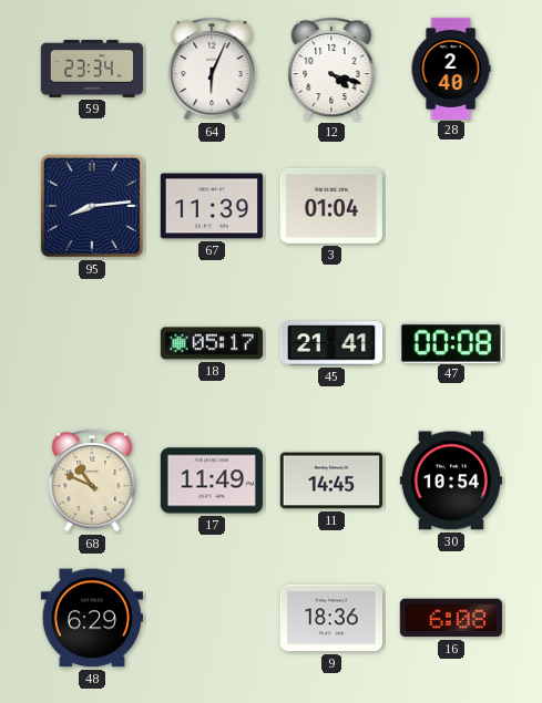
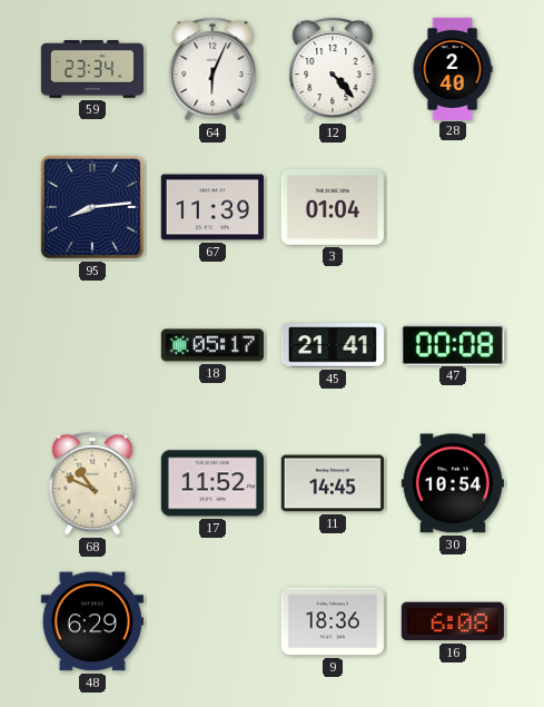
12: 4:18 -> 4:23 (333, 69)
17: 11:49 -> 11:52 (212, 483)
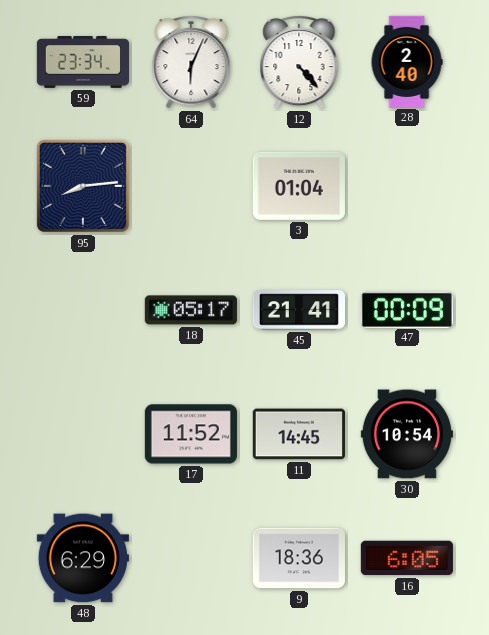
67: 11:39 -> none (212, 207)
47: 00:08 -> 00:09 (407, 309)
68: 10:49 -> none (92, 483)
16: 6:08 -> 6:05 (407, 558)
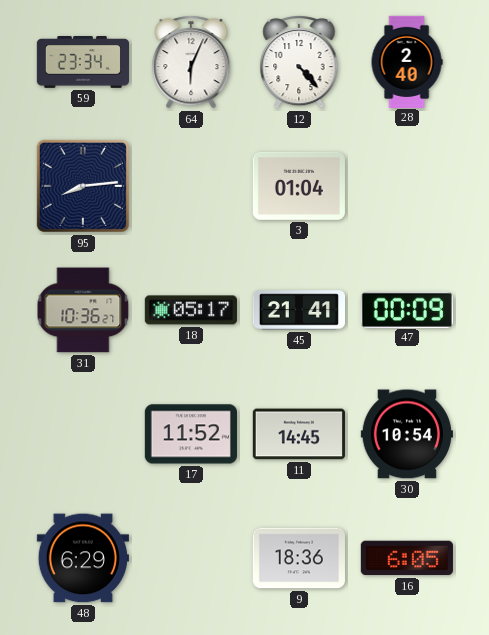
31: none -> 10:36 (83, 310)
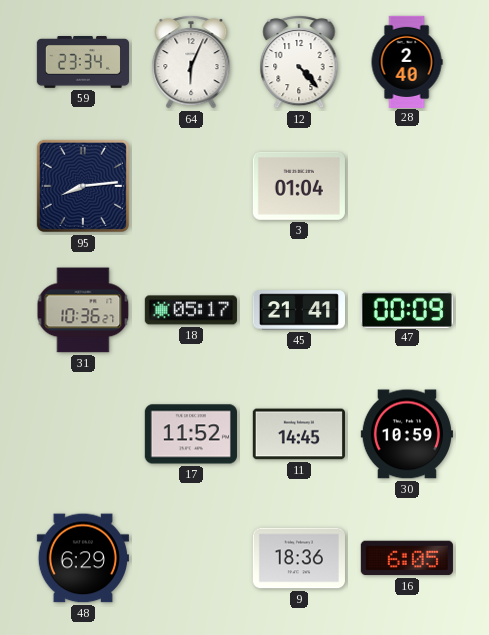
30: 10:54 -> 10:59 (407, 434)
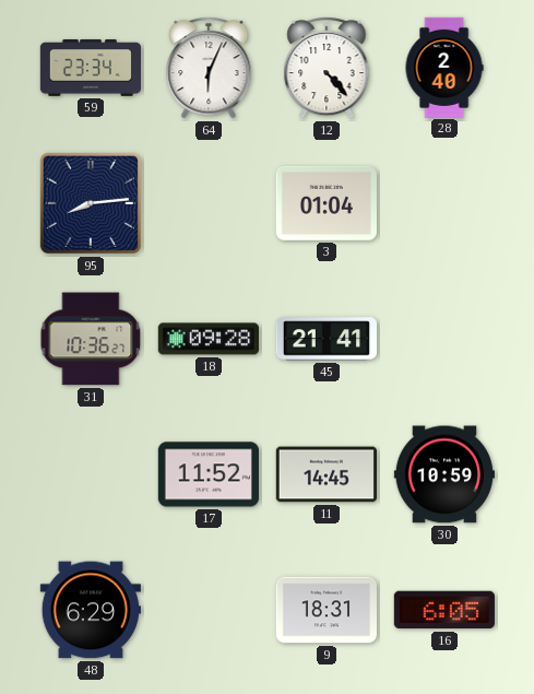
18: 05:17 -> 09:28 (209, 339)
47: 00:09 -> none (407, 309)
9: 18:36 -> 18:31 (327, 610)
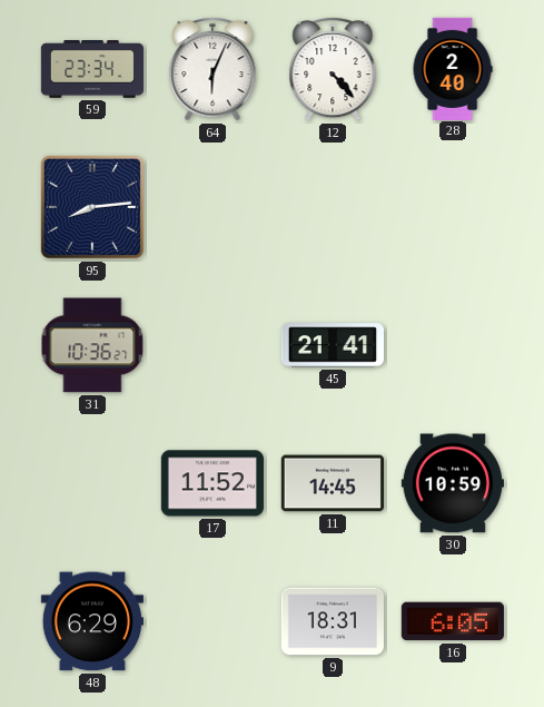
3: 01:04 -> none (327, 203)
18: 09:28 -> none (209, 339)
